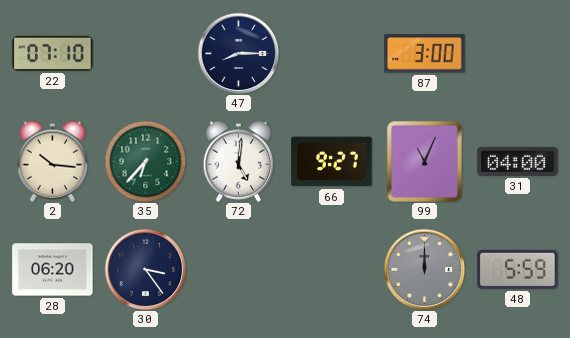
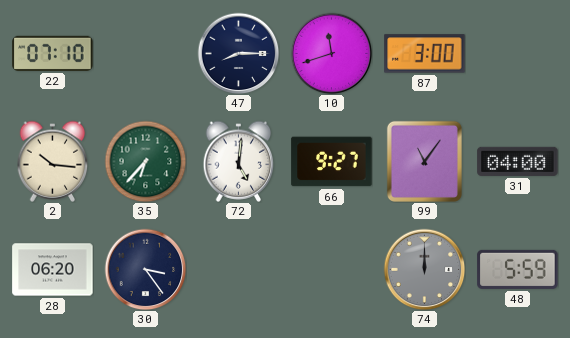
10: none -> 11:42 (331, 53)
99: 11:04 -> 11:06 (424, 161)
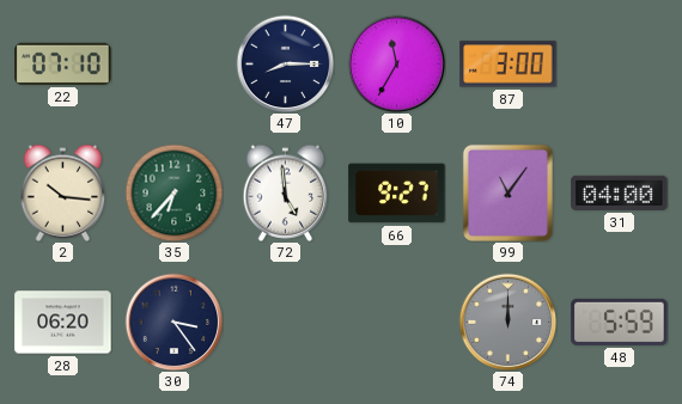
10: 11:42 -> 11:35 (396, 63)
72: 5:01 -> 4:59 (286, 192)
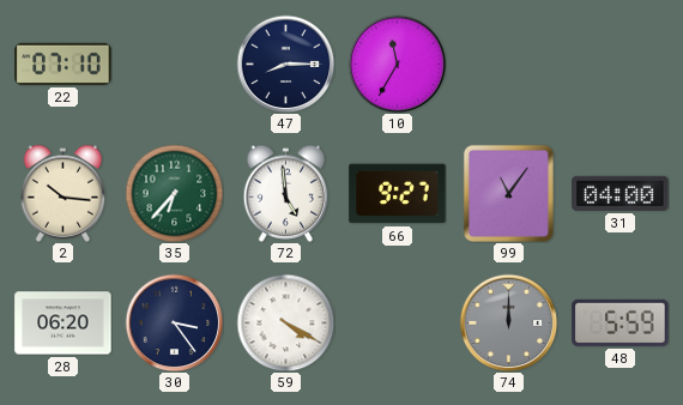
87: 3:00 -> none (509, 65)
59: none -> 4:20 (285, 322)
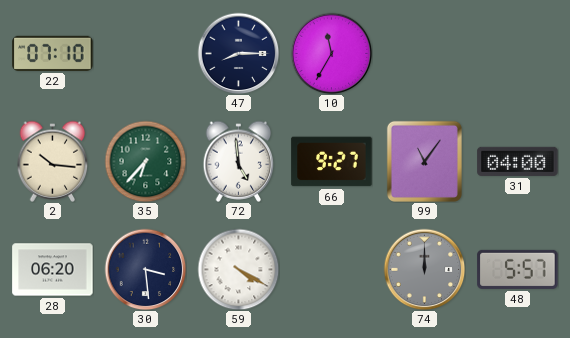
30: 3:24 -> 3:29 (145, 269)
48: 5:59 -> 5:57 (518, 269)
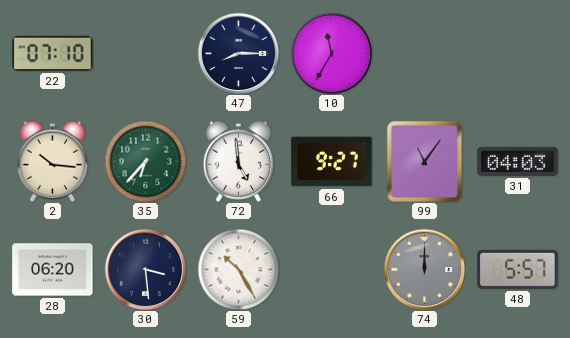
31: 04:00 -> 04:03 (518, 161)
59: 4:20 -> 10:25 (238, 269)
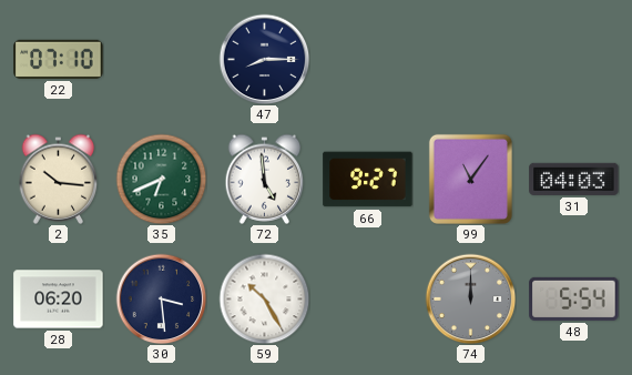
10: 11:35 -> none (331, 53)
35: 6:37 -> 6:41 (161, 179)
48: 5:57 -> 5:54 (574, 298)
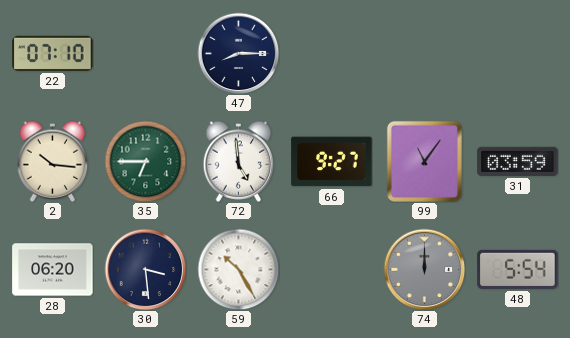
35: 6:41 -> 6:45 (145, 161)
31: 04:03 -> 03:59 (518, 161)
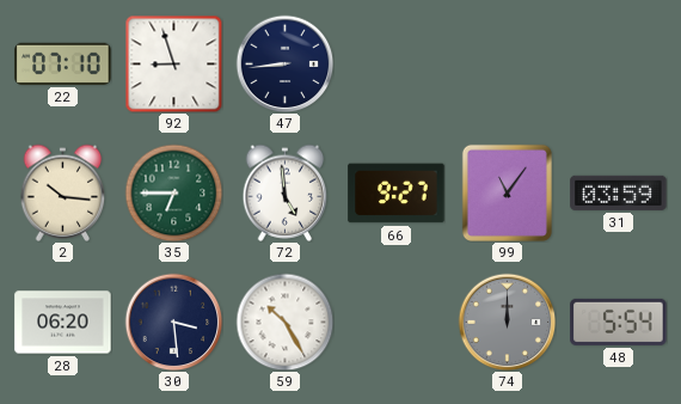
92: none -> 8:57 (173, 63)
47: 8:15 -> 8:44 (284, 63)
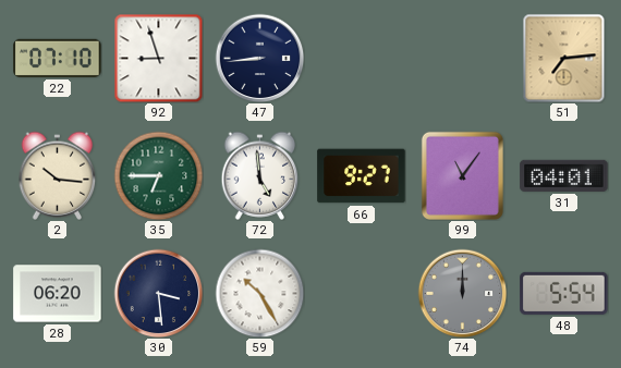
51: none -> 7:14 (564, 58)
31: 03:59 -> 04:01 (564, 175)
